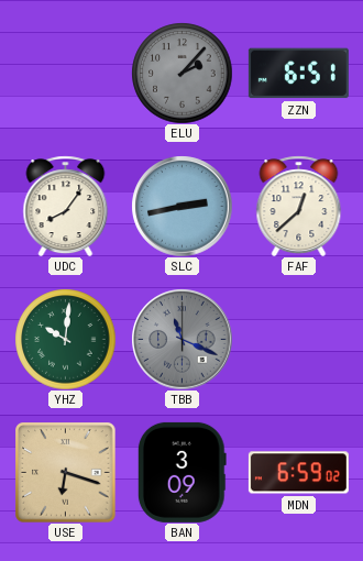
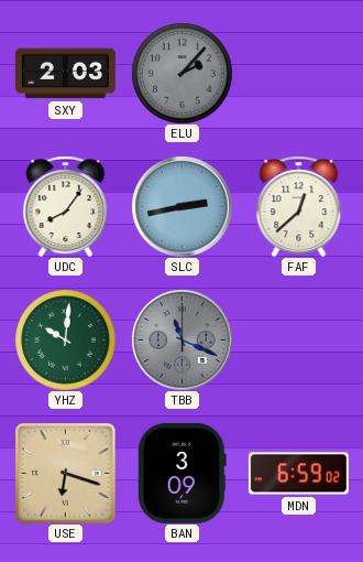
SXY: none -> 2:03 (65, 74)
ZZN: 6:51 -> none (298, 74)
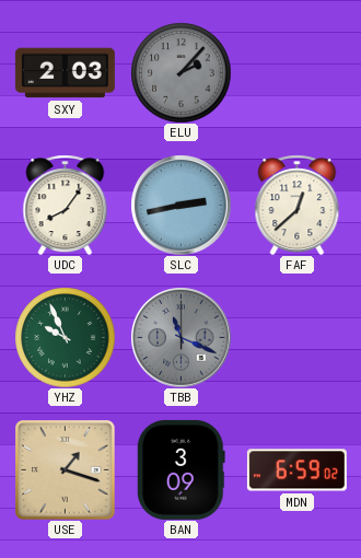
YHZ: 10:01 -> 9:56 (65, 337)
USE: 6:18 -> 1:18 (65, 469)
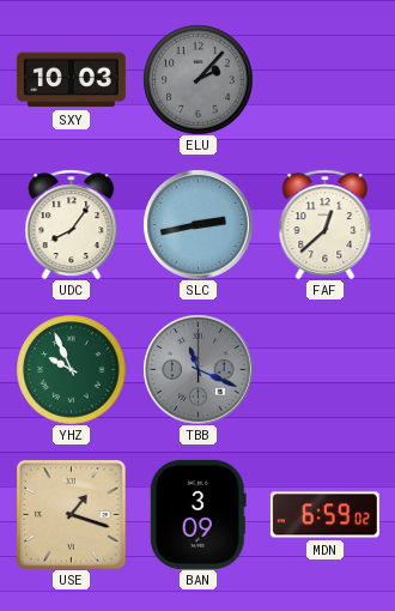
SXY: 2:03 -> 10:03 (71, 80)
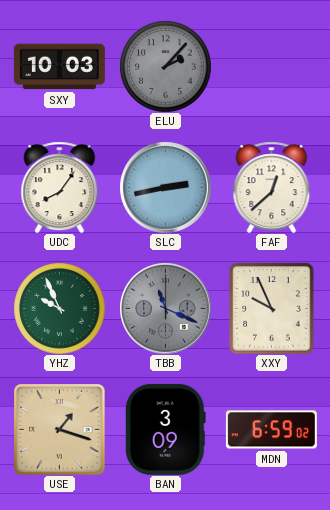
XXY: none -> 9:56 (272, 308)
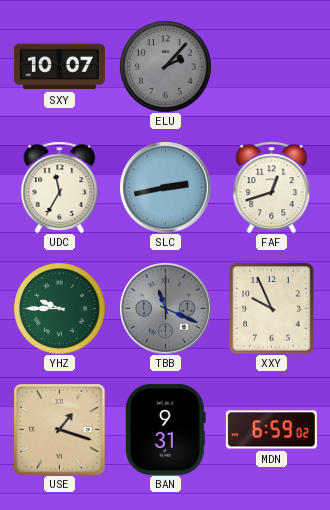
SXY: 10:03 -> 10:07 (59, 67)
UDC: 8:06 -> 11:35 (60, 187)
FAF: 12:38 -> 12:42 (272, 187)
YHZ: 9:56 -> 9:45 (59, 308)
BAN: 3:09 -> 9:31 (165, 429)
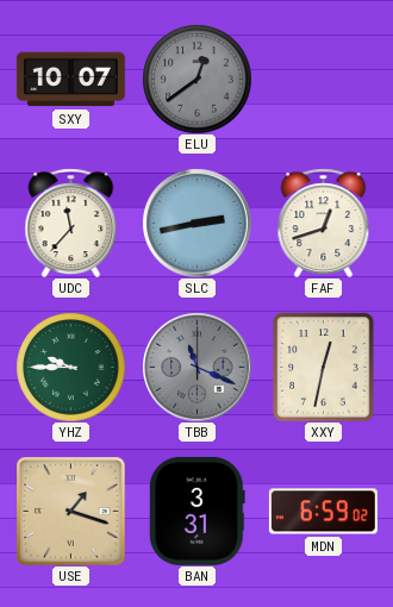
ELU: 2:07 -> 12:39 (196, 79)
UDC: 11:35 -> 11:37 (71, 223)
XXY: 9:56 -> 12:32 (324, 367)
BAN: 9:31 -> 3:31 (196, 511)
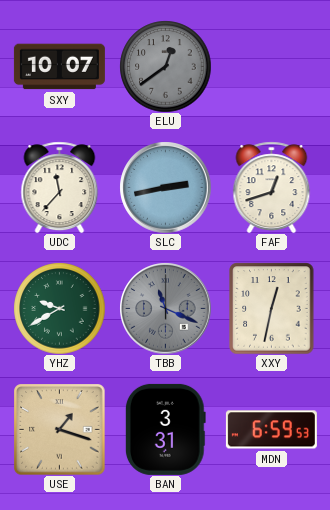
YHZ: 9:45 -> 9:40 (59, 308)
MDN: 6:59:02 -> 6:59:53 (271, 430)
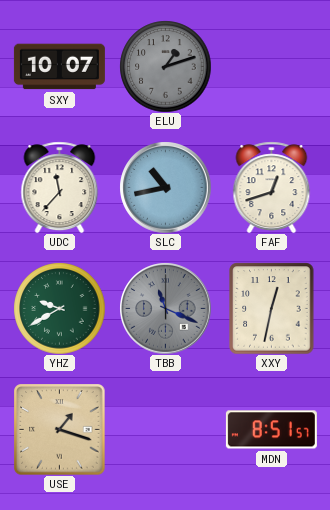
ELU: 12:39 -> 1:12 (165, 66)
SLC: 2:43 -> 10:43 (165, 187)
BAN: 3:31 -> none (165, 429)
MDN: 6:59 -> 8:51 (271, 430)
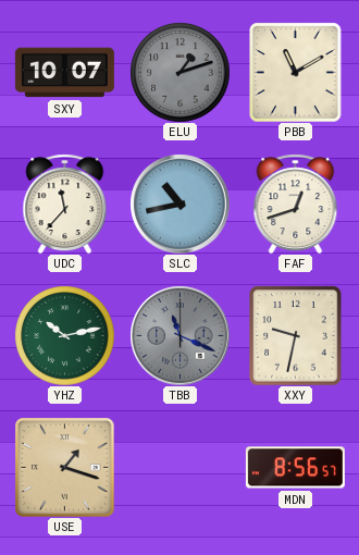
PBB: none -> 11:10 (296, 72)
YHZ: 9:40 -> 10:13 (64, 335)
XXY: 12:32 -> 9:32 (296, 335)
MDN: 8:51 -> 8:56 (295, 468)
